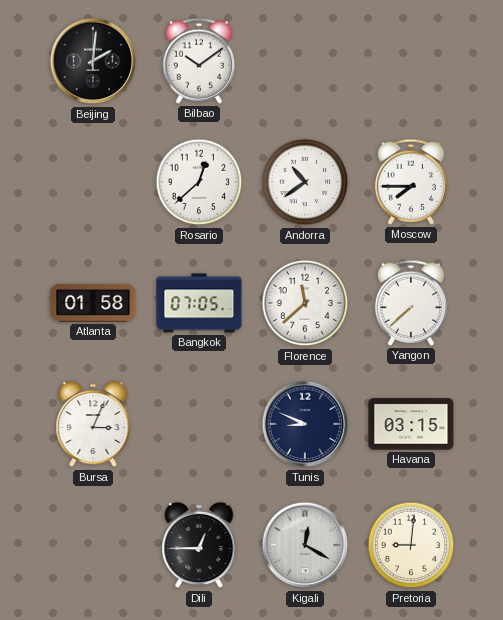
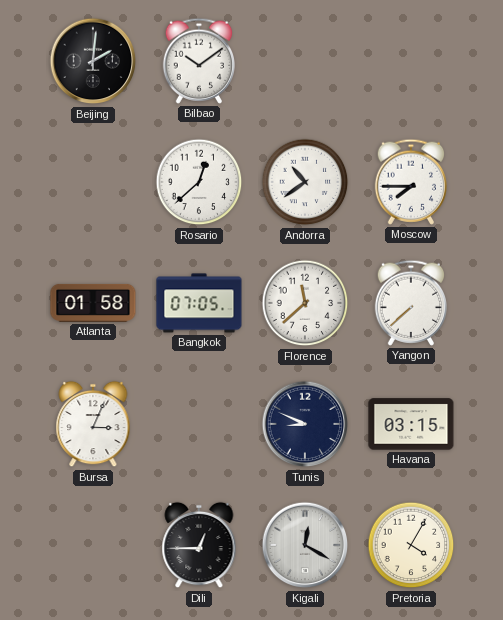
Pretoria: 9:01 -> 4:05 (411, 545)
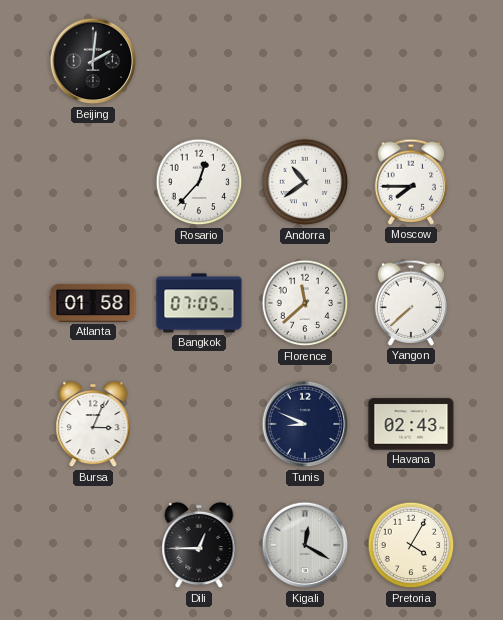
Bilbao: 10:09 -> none (199, 61)
Rosario: 12:38 -> 12:37 (199, 182)
Havana: 03:15 -> 02:43 (411, 424)
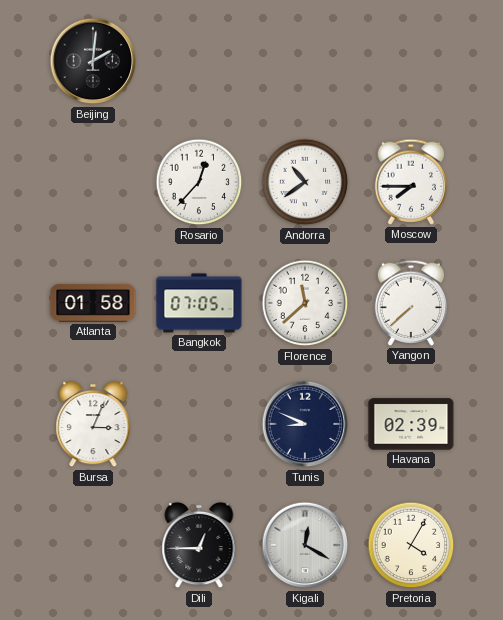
Havana: 02:43 -> 02:39 (411, 424)
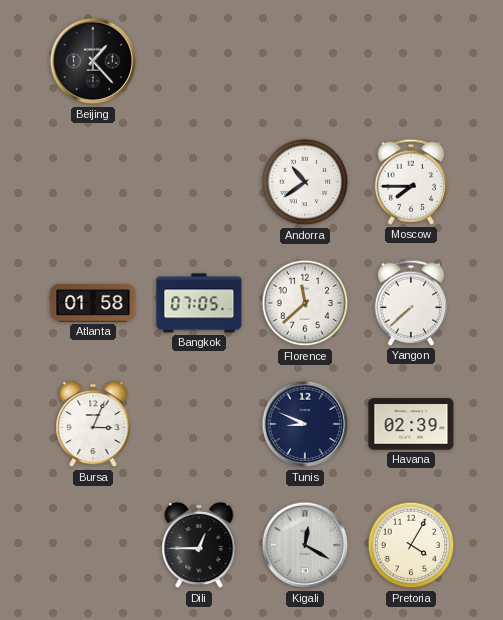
Beijing: 2:01 -> 1:23 (93, 61)
Rosario: 12:37 -> none (199, 182)
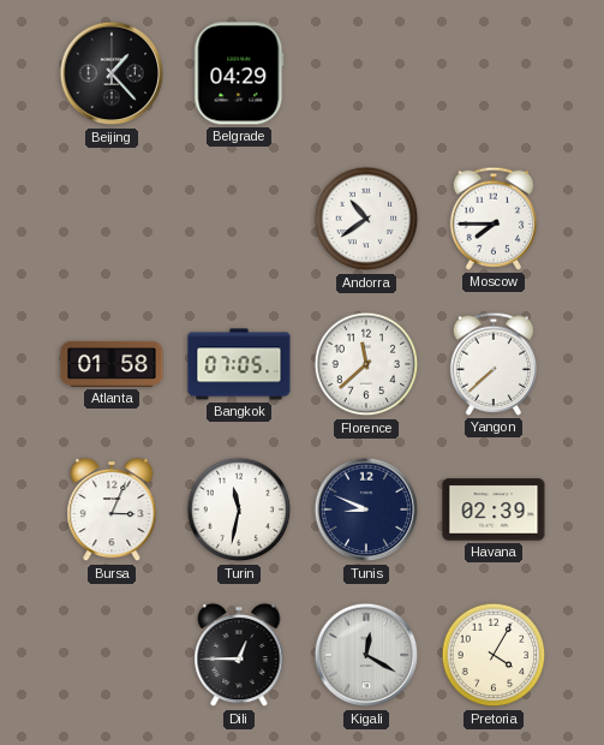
Belgrade: none -> 04:29 (239, 73)
Turin: none -> 11:32 (239, 509)
